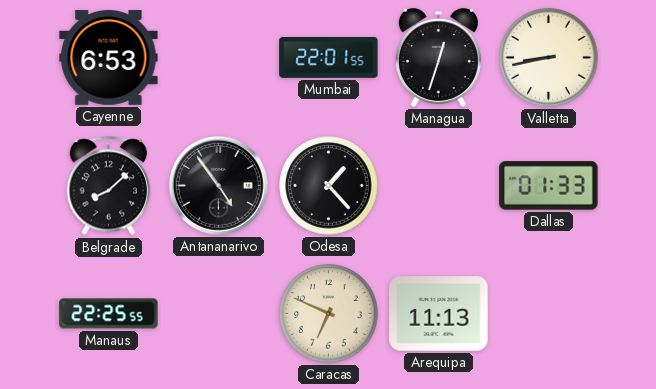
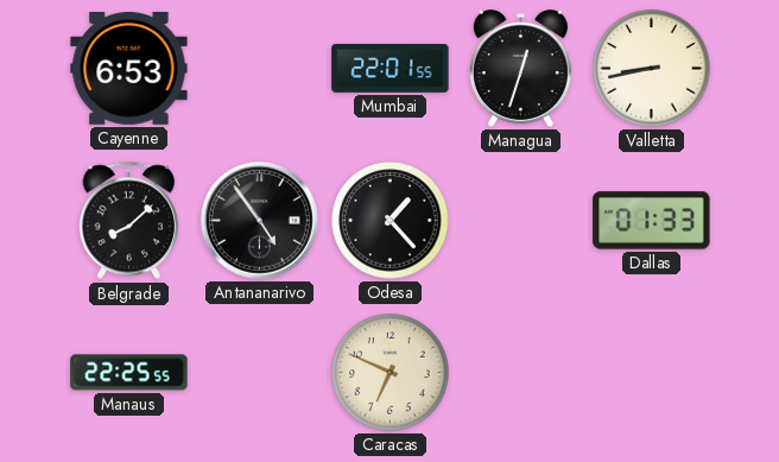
Arequipa: 11:13 -> none (439, 314)
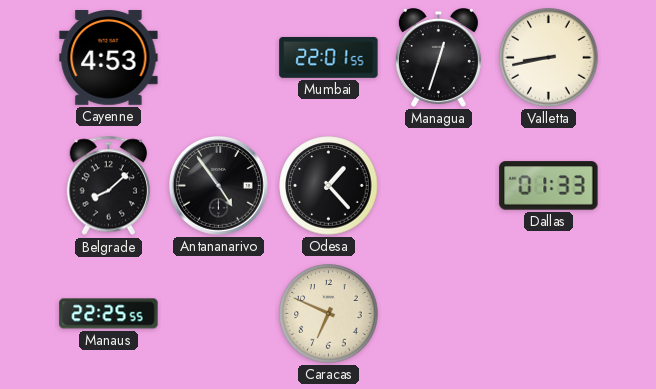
Cayenne: 6:53 -> 4:53 (109, 58)
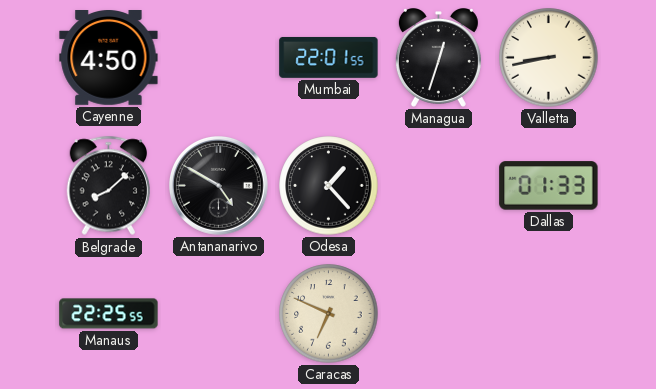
Cayenne: 4:53 -> 4:50 (109, 58)
Antananarivo: 4:54 -> 4:50 (219, 186)
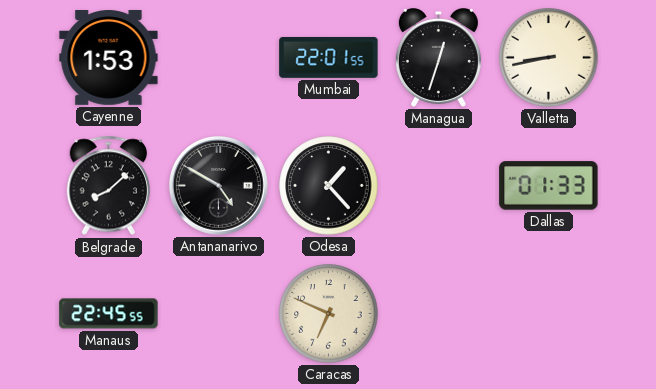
Cayenne: 4:50 -> 1:53 (109, 58)
Manaus: 22:25 -> 22:45 (109, 314)
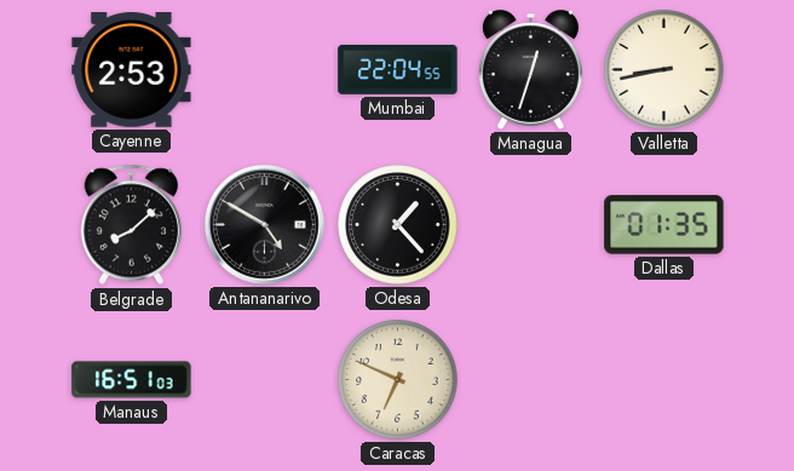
Cayenne: 1:53 -> 2:53 (132, 70)
Mumbai: 22:01 -> 22:04 (398, 69)
Dallas: 01:33 -> 01:35 (664, 225)
Manaus: 22:45 -> 16:51 (132, 380)
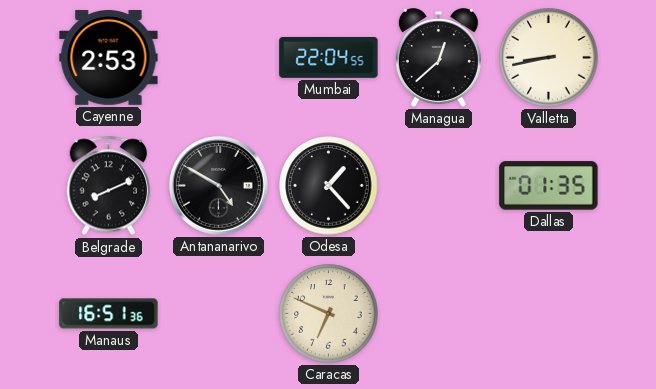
Managua: 12:33 -> 12:38 (438, 58)
Belgrade: 8:08 -> 8:11 (109, 186)
Manaus: 16:51:03 -> 16:51:36 (109, 314)
